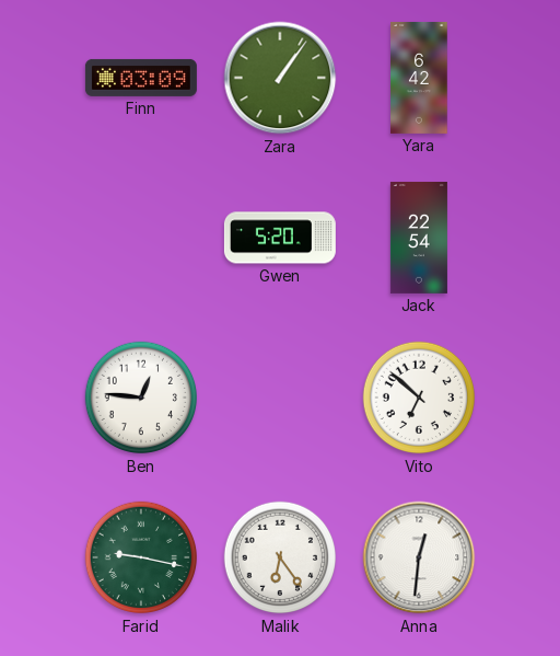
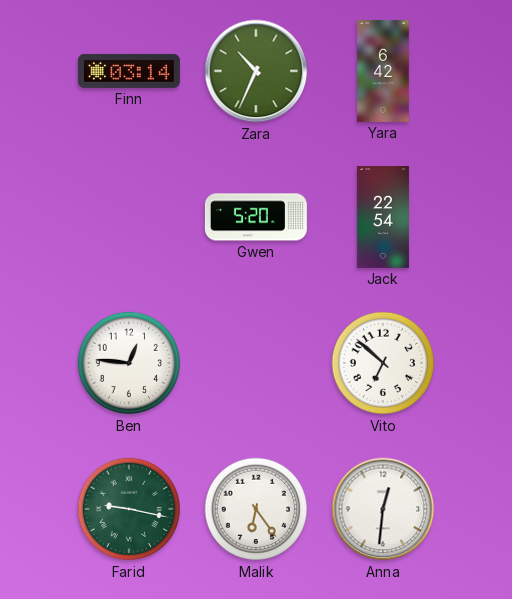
Finn: 03:09 -> 03:14 (129, 71)
Zara: 1:06 -> 10:34 (256, 71)
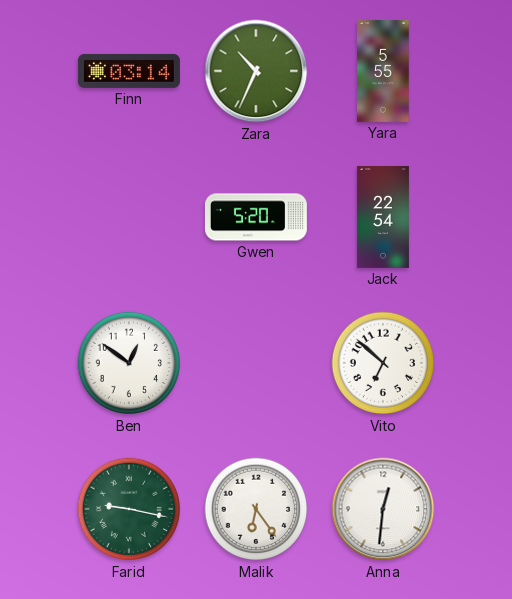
Yara: 6:42 -> 5:55 (383, 71)
Ben: 12:46 -> 12:51 (129, 363)
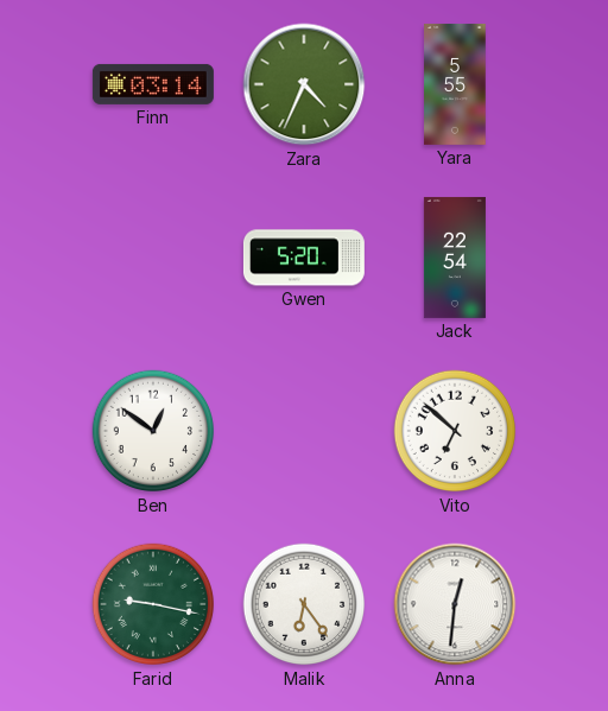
Zara: 10:34 -> 4:34 (304, 84)
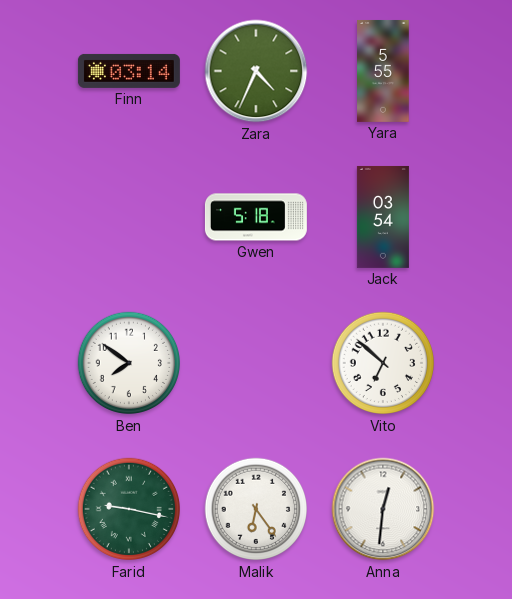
Gwen: 5:20 -> 5:18 (256, 217)
Jack: 22:54 -> 03:54 (383, 217)
Ben: 12:51 -> 7:51 (129, 363)
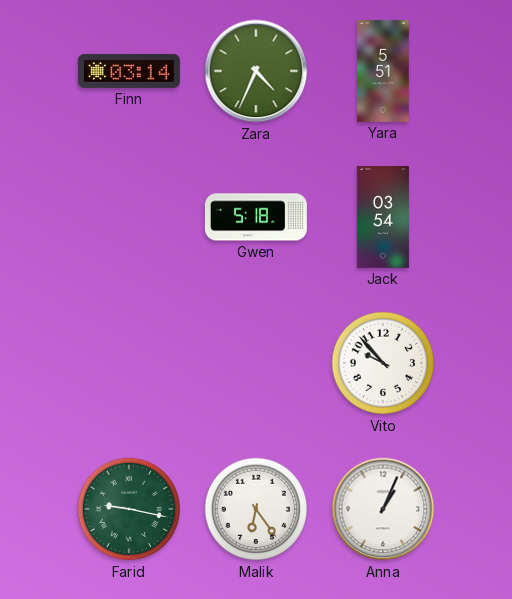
Yara: 5:55 -> 5:51 (383, 71)
Ben: 7:51 -> none (129, 363)
Vito: 6:52 -> 9:53 (383, 363)
Anna: 12:31 -> 1:04 (383, 509)
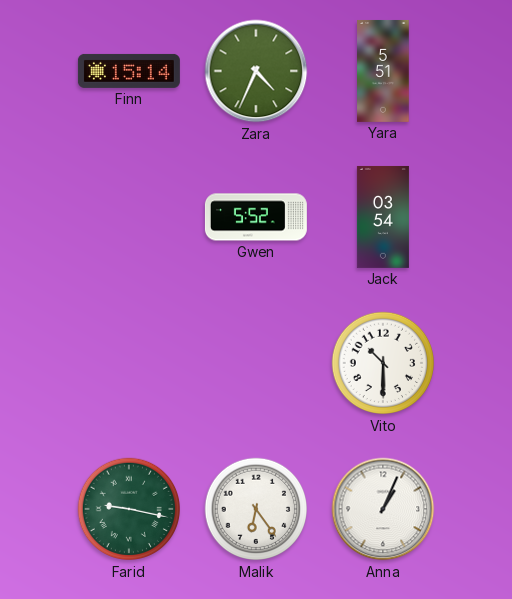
Finn: 03:14 -> 15:14 (129, 71)
Gwen: 5:18 -> 5:52 (256, 217)
Vito: 9:53 -> 10:30 (383, 363)
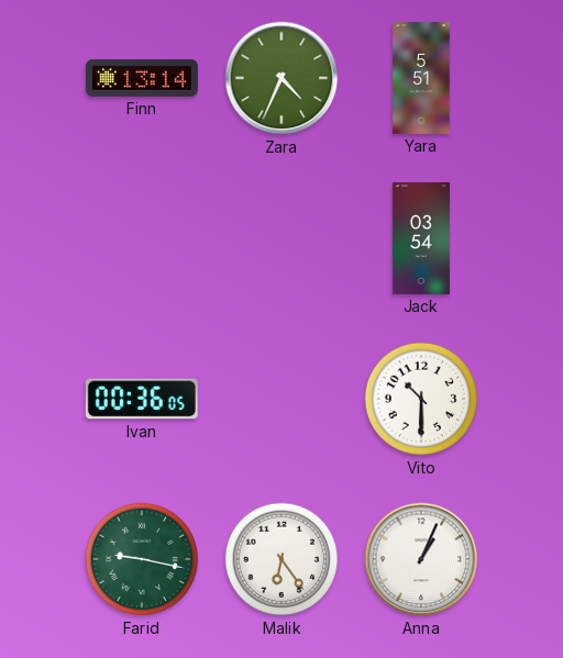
Finn: 15:14 -> 13:14 (142, 78)
Gwen: 5:52 -> none (256, 217)
Ivan: none -> 00:36 (142, 399)
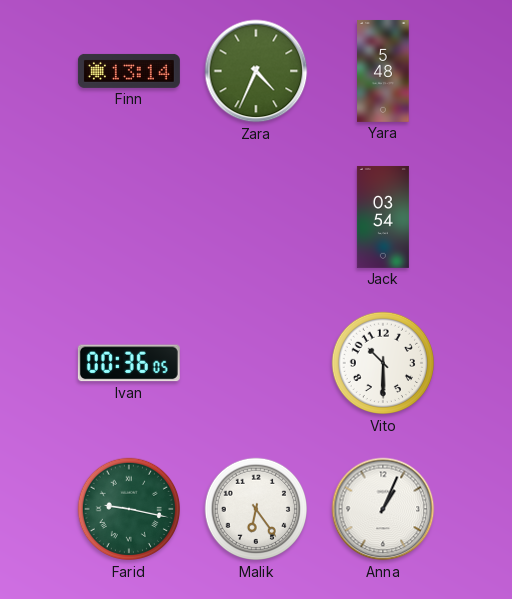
Yara: 5:51 -> 5:48 (383, 71)
